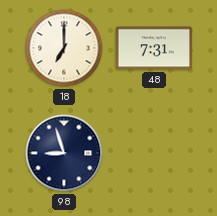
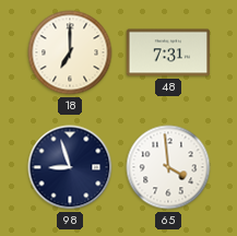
65: none -> 3:59 (168, 167)
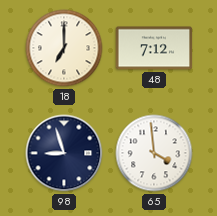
48: 7:31 -> 7:12 (154, 48)
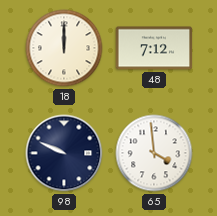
18: 7:00 -> 12:00 (64, 48)
98: 8:57 -> 9:49 (64, 153)
